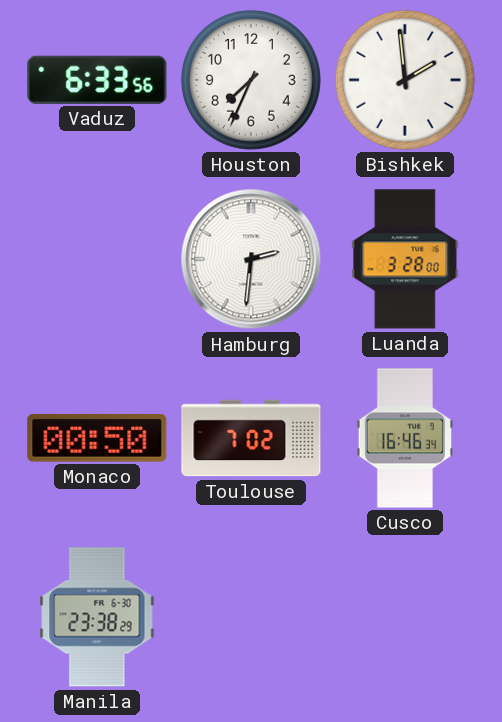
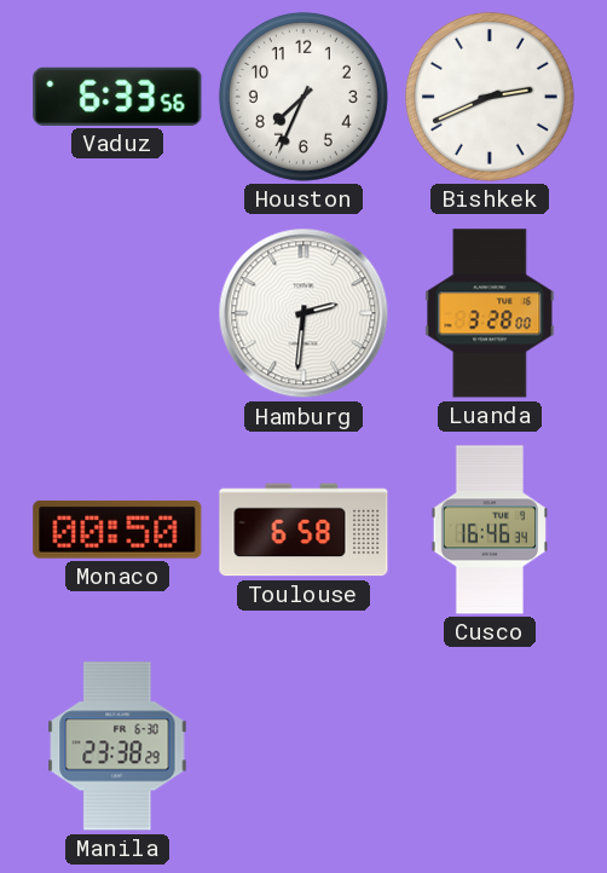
Bishkek: 1:59 -> 2:41 (490, 97)
Toulouse: 7:02 -> 6:58 (303, 530)
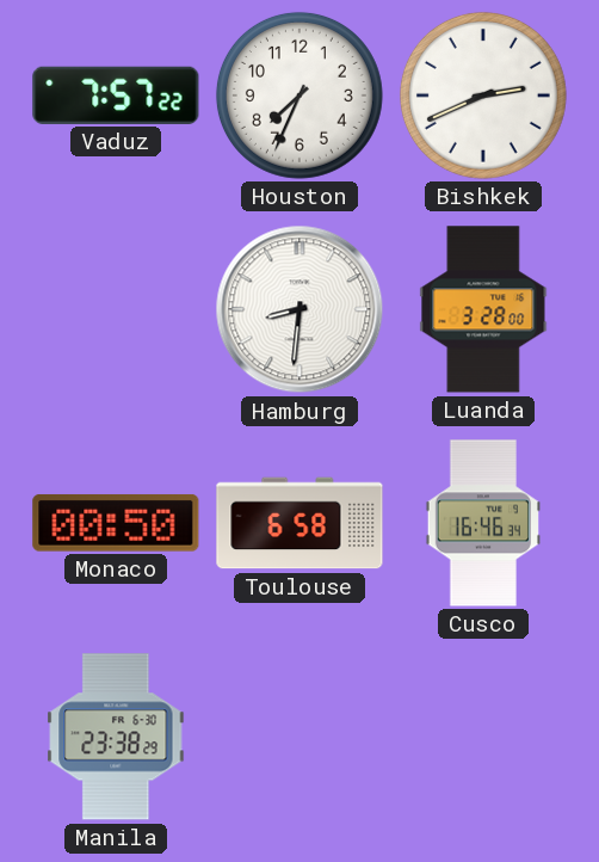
Vaduz: 6:33 -> 7:57 (116, 96)
Hamburg: 2:31 -> 8:31 (299, 309)
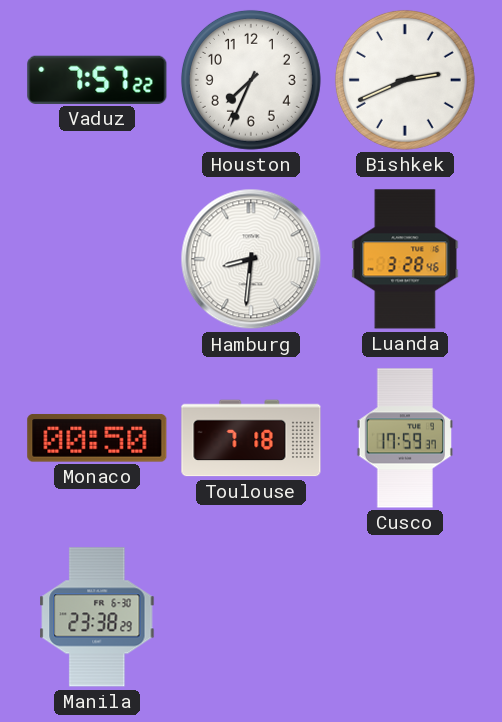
Luanda: 3:28:00 -> 3:28:46 (405, 259)
Toulouse: 6:58 -> 7:18 (251, 438)
Cusco: 16:46 -> 17:59 (405, 438)
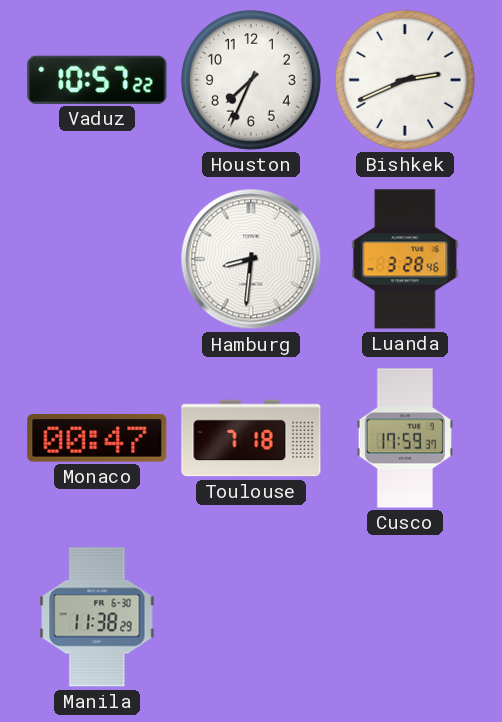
Vaduz: 7:57 -> 10:57 (97, 80)
Monaco: 00:50 -> 00:47 (97, 438)
Manila: 23:38 -> 11:38 (97, 617)
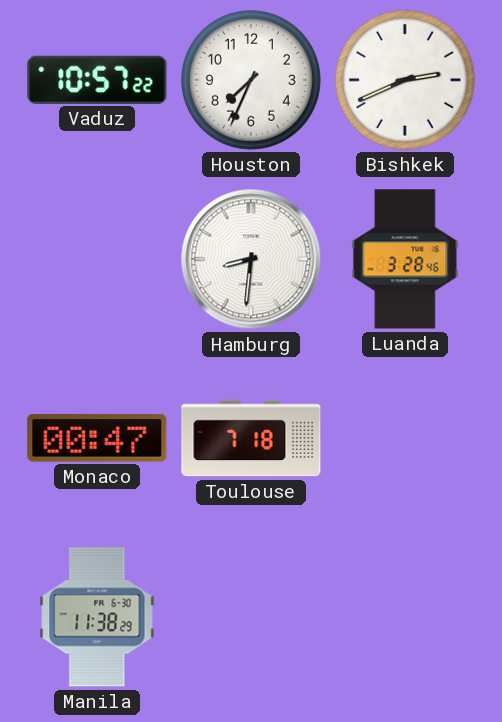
Cusco: 17:59 -> none (405, 438)
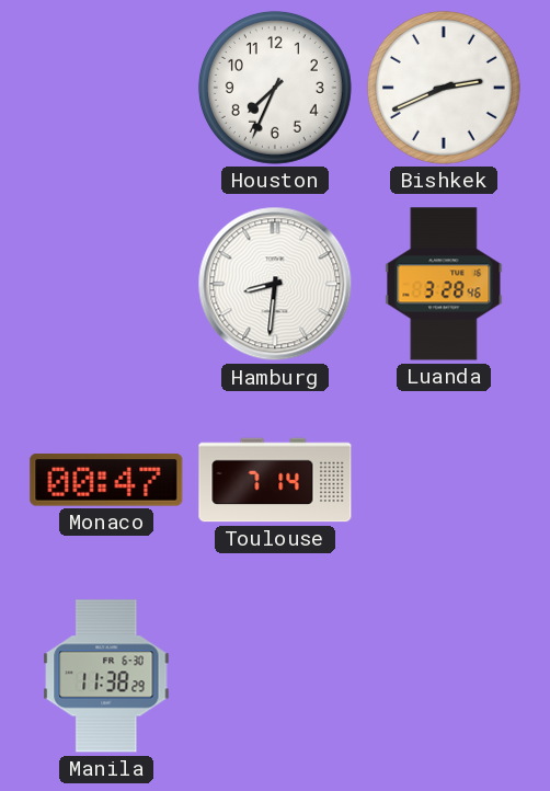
Vaduz: 10:57 -> none (97, 80)
Toulouse: 7:18 -> 7:14 (275, 480)
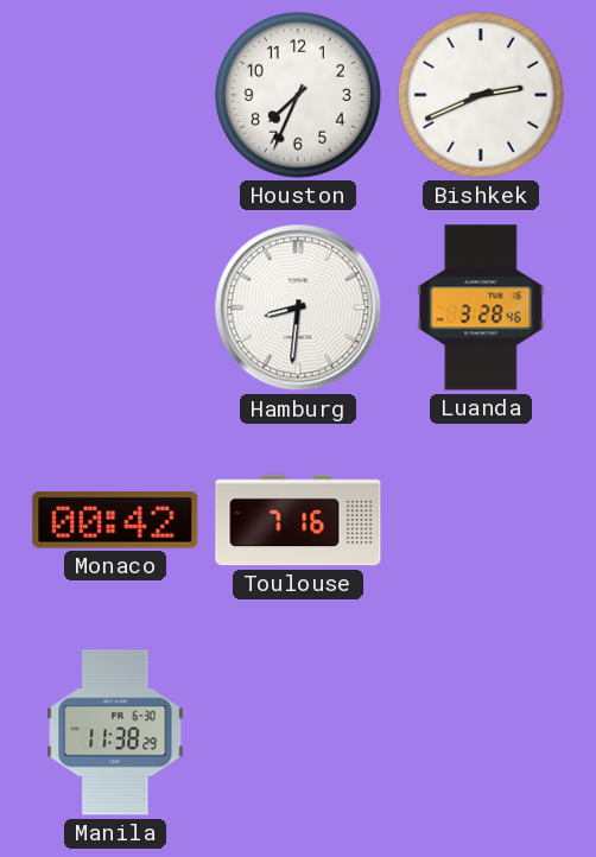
Monaco: 00:47 -> 00:42 (115, 520)
Toulouse: 7:14 -> 7:16 (298, 520)
